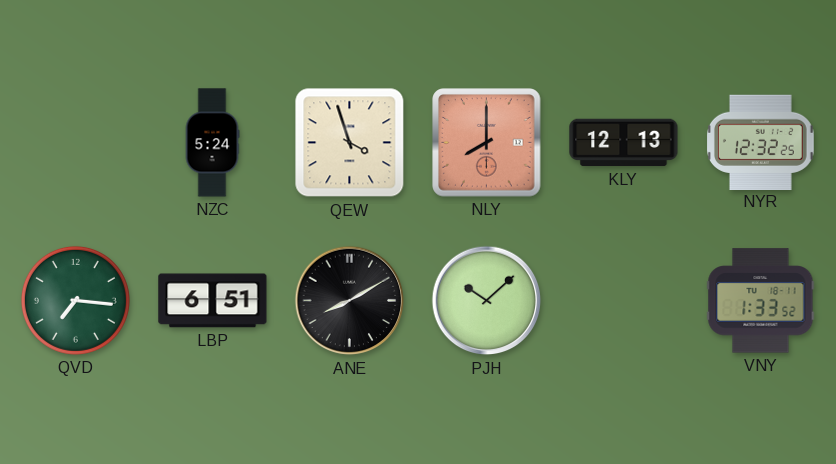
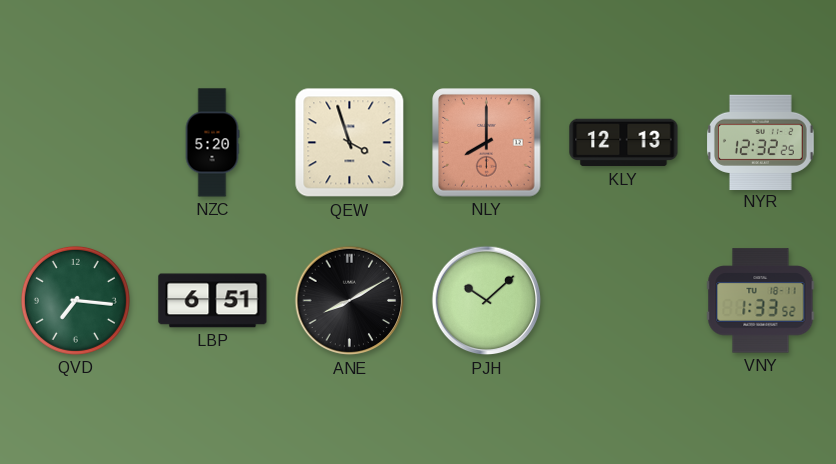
NZC: 5:24 -> 5:20 (212, 143)
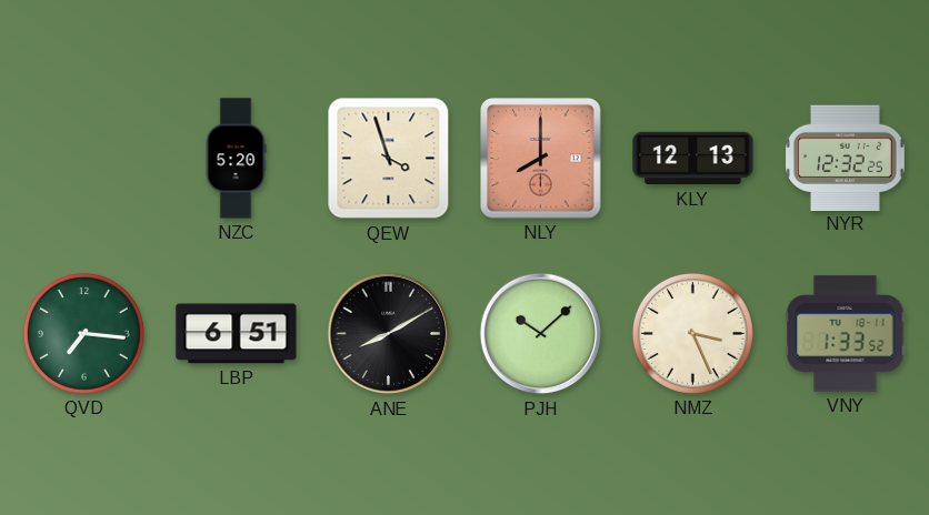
NMZ: none -> 3:26 (692, 333)
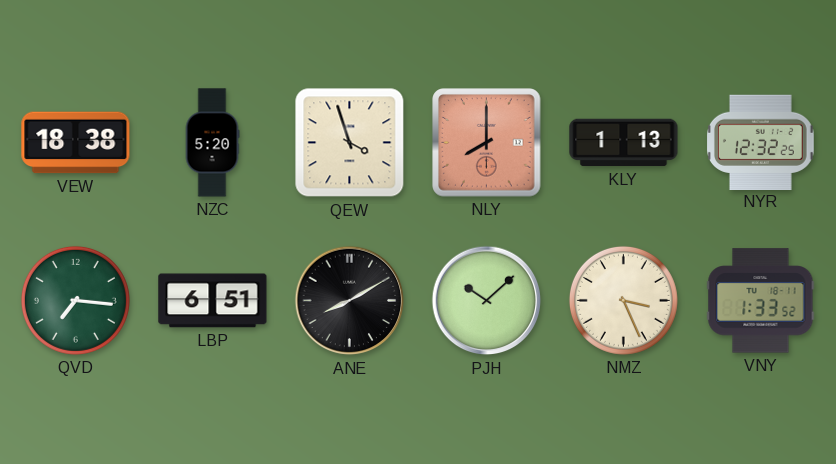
VEW: none -> 18:38 (76, 143)
KLY: 12:13 -> 1:13 (624, 143)
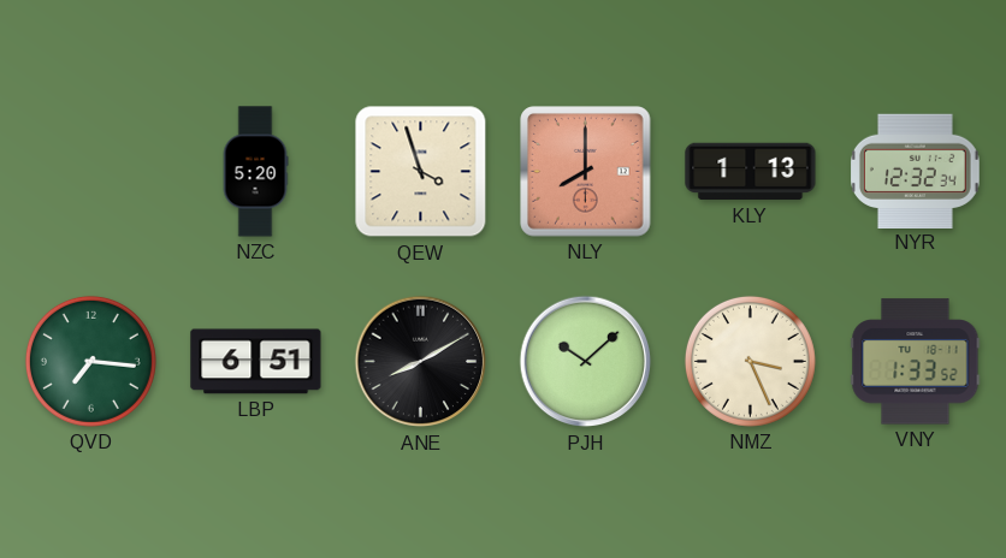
VEW: 18:38 -> none (76, 143)
NYR: 12:32:25 -> 12:32:34 (916, 171)
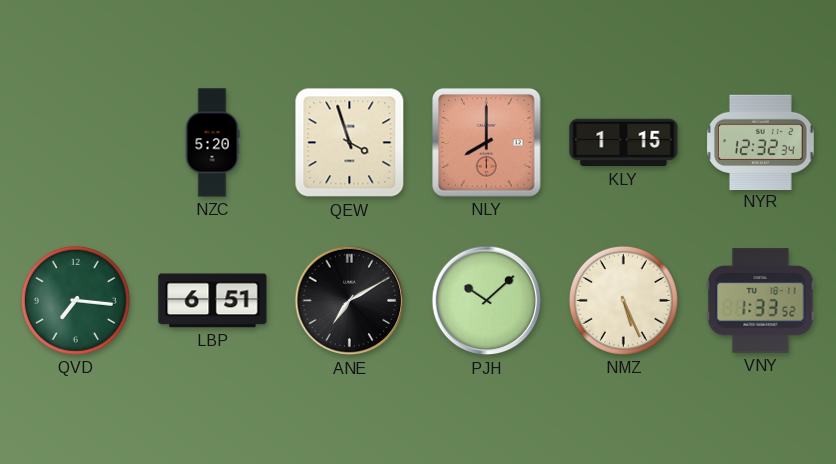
KLY: 1:13 -> 1:15 (624, 143)
ANE: 8:10 -> 7:10 (350, 301)
NMZ: 3:26 -> 5:26 (623, 300)
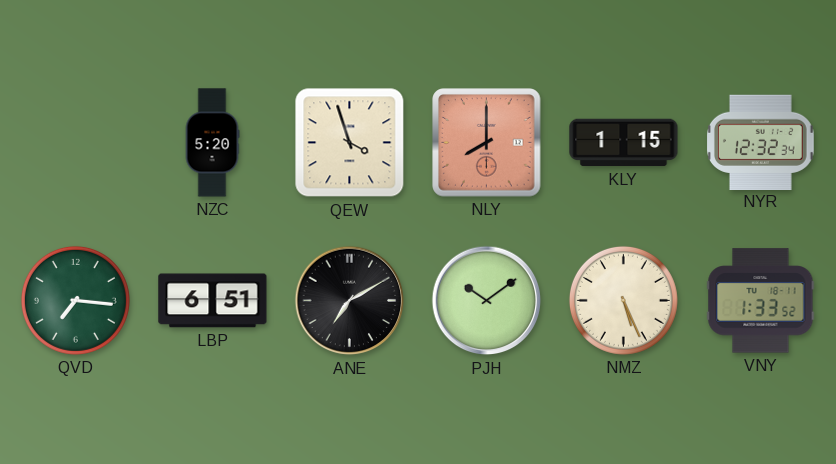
PJH: 10:08 -> 10:09 (487, 301)
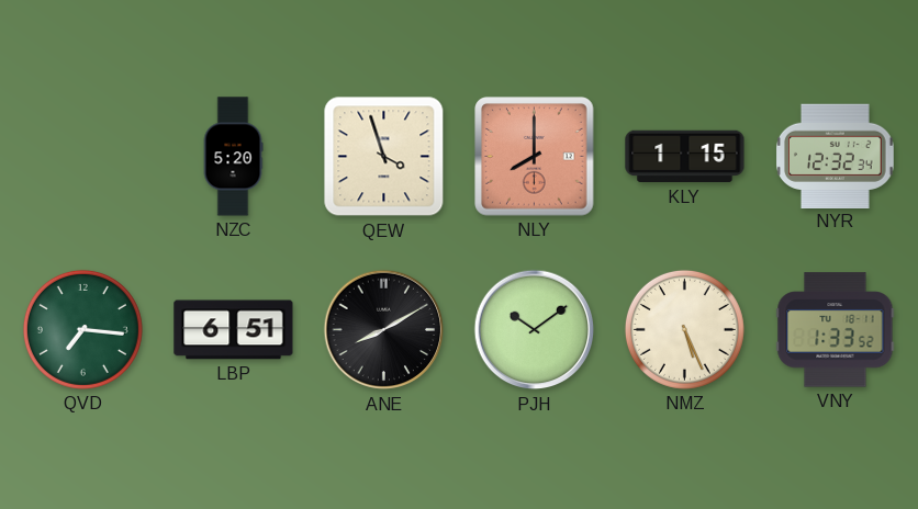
ANE: 7:10 -> 8:10 (384, 330)
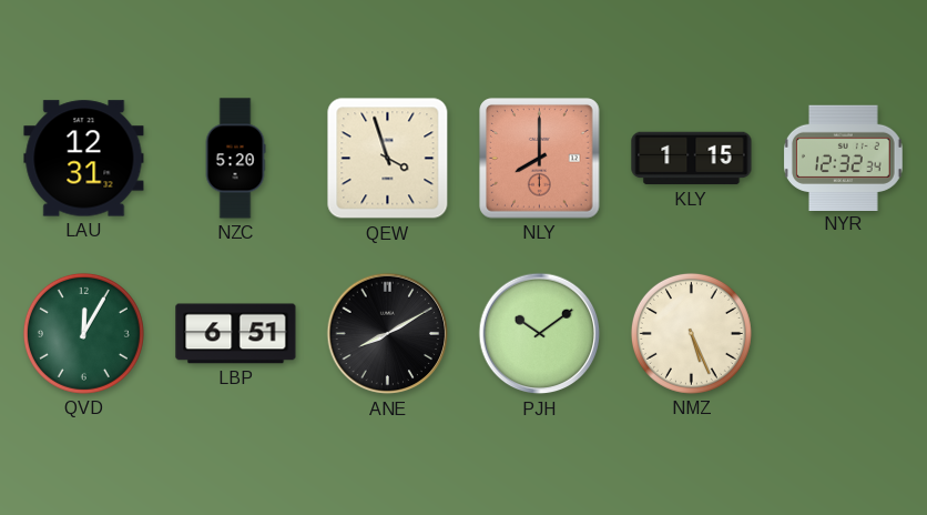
LAU: none -> 12:31 (84, 159)
QVD: 7:16 -> 12:05 (83, 333)
VNY: 1:33 -> none (836, 330)
